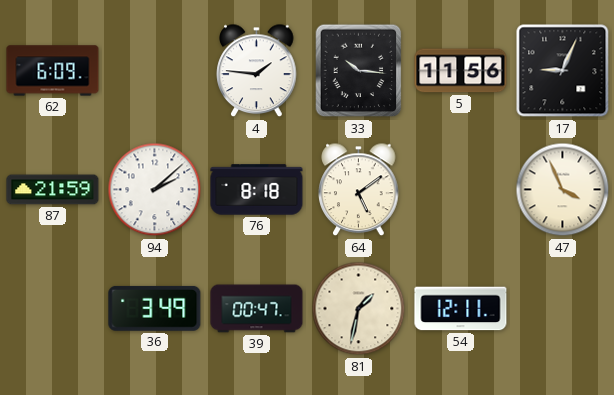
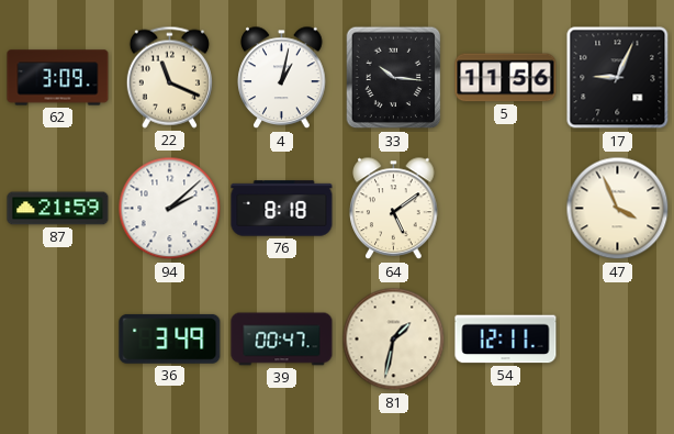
62: 6:09 -> 3:09 (58, 78)
22: none -> 11:19 (169, 77)
4: 1:46 -> 1:02 (282, 78)
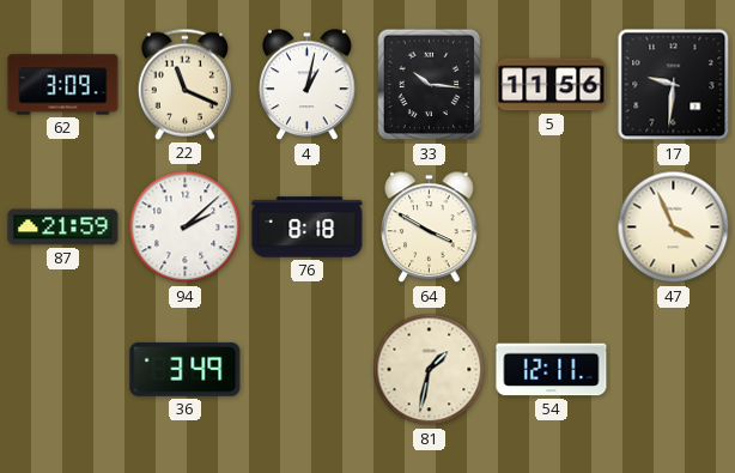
17: 9:04 -> 9:31 (674, 85)
64: 5:09 -> 3:50 (430, 228)
39: 00:47 -> none (282, 340)
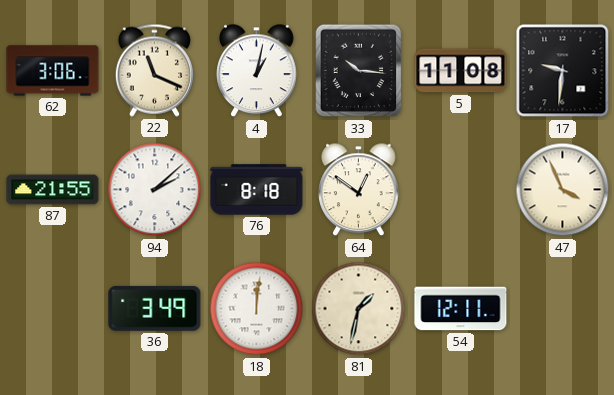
62: 3:09 -> 3:06 (53, 71)
5: 11:56 -> 11:08 (461, 71)
87: 21:59 -> 21:55 (53, 190)
64: 3:50 -> 12:51 (359, 190)
18: none -> 12:01 (257, 309)
